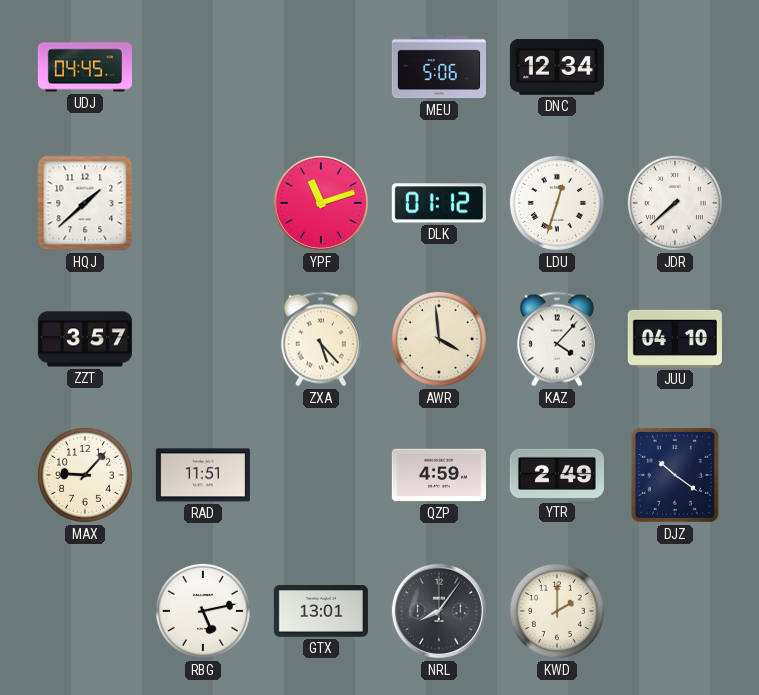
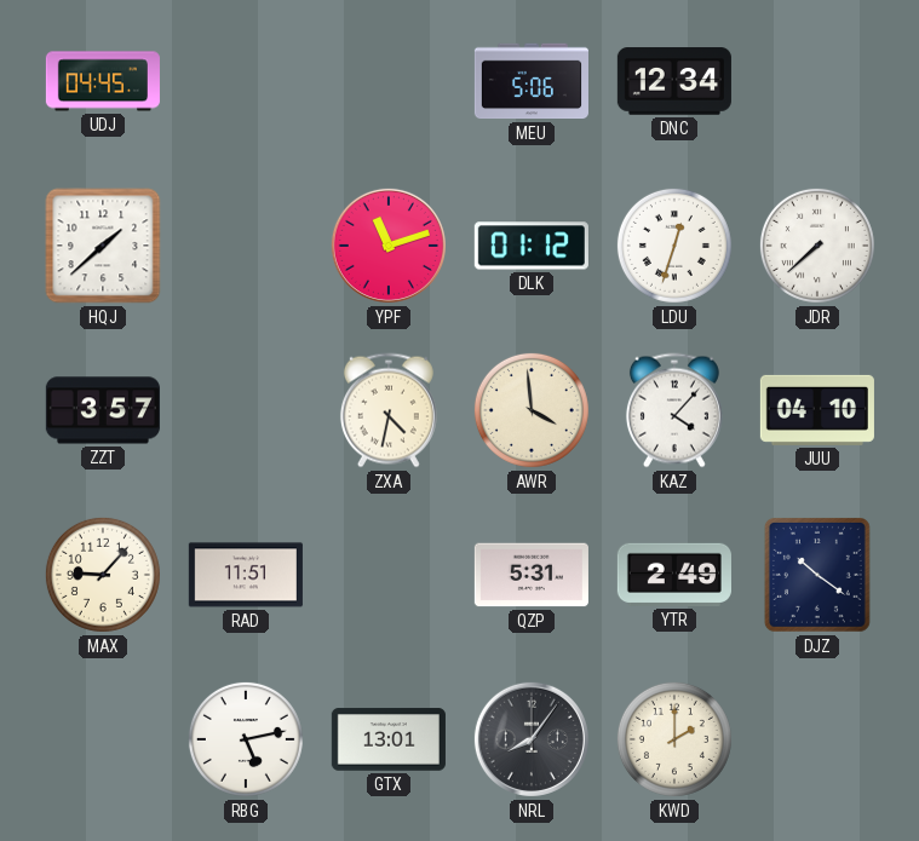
ZXA: 5:23 -> 4:32 (389, 410)
QZP: 4:59 -> 5:31 (532, 575)
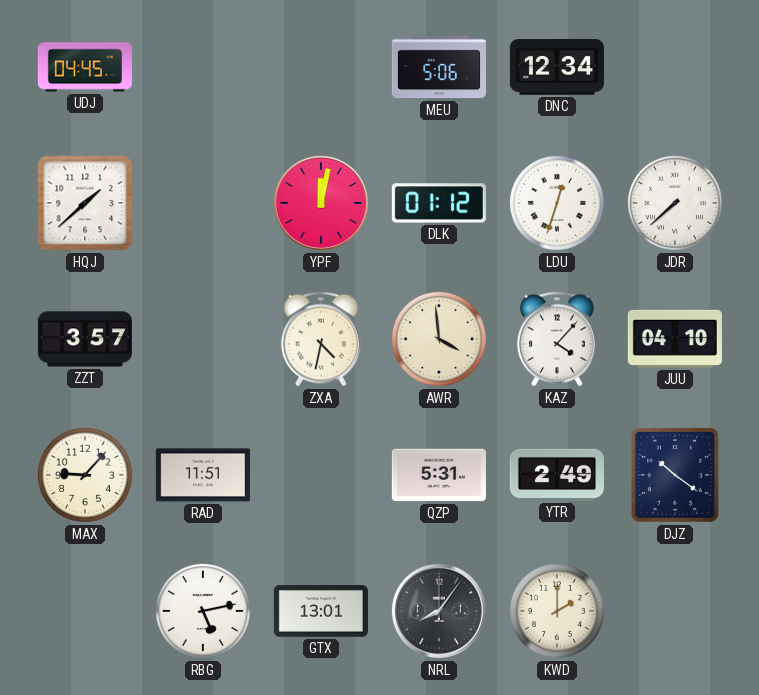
YPF: 11:12 -> 12:02 (321, 203)
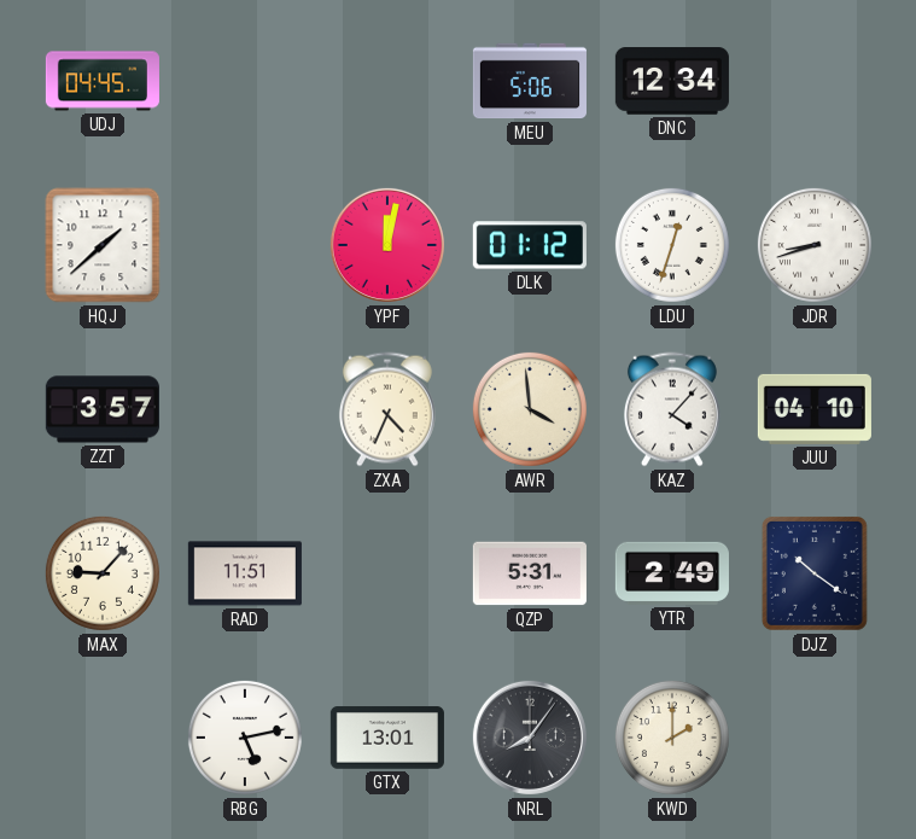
JDR: 7:38 -> 8:42 (815, 245)
ZXA: 4:32 -> 4:34 (387, 409)
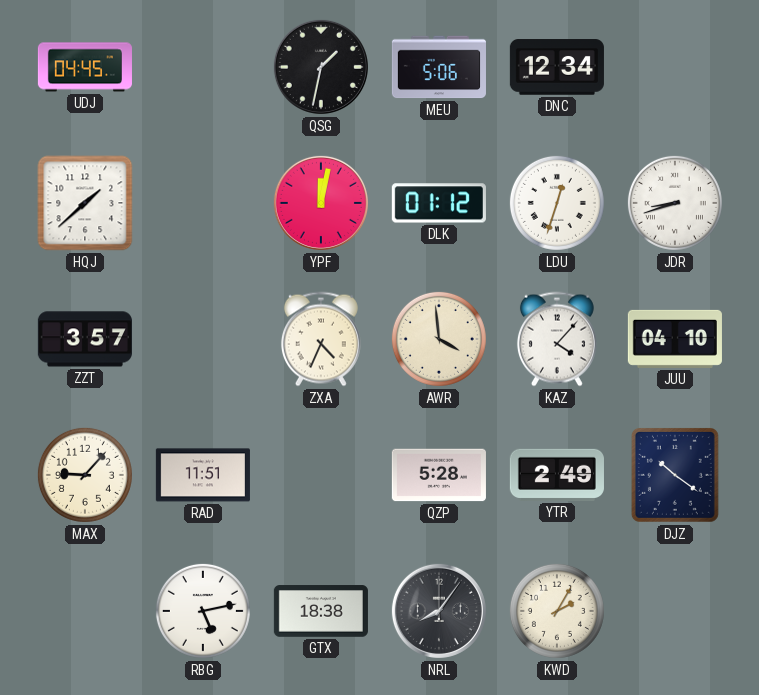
QSG: none -> 1:32 (321, 67)
QZP: 5:31 -> 5:28 (439, 475)
GTX: 13:01 -> 18:38 (321, 611)
KWD: 2:00 -> 2:05 (557, 611)
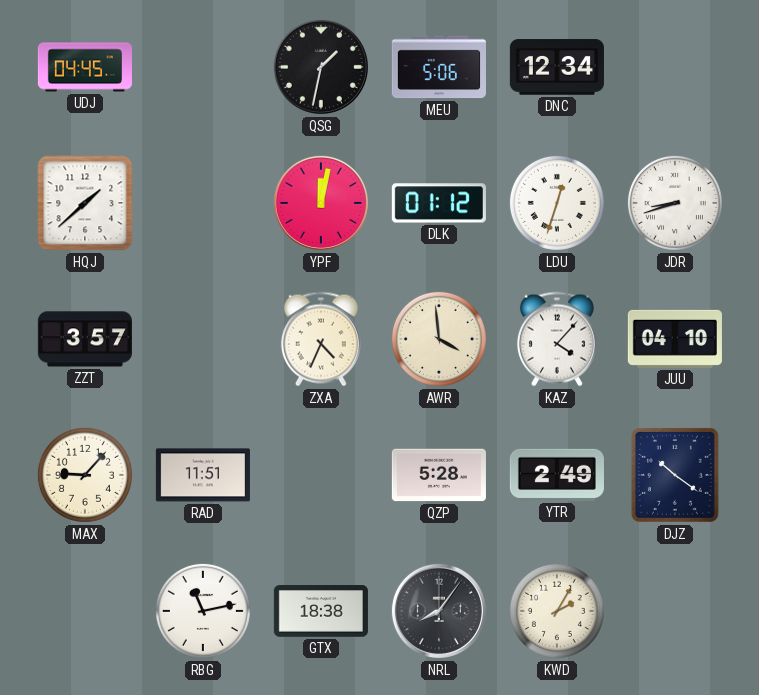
RBG: 5:13 -> 11:13 (203, 611)
